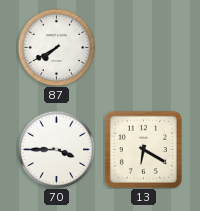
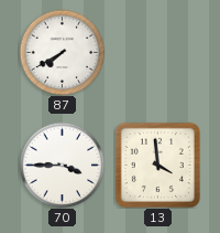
13: 6:20 -> 3:59 (157, 165)
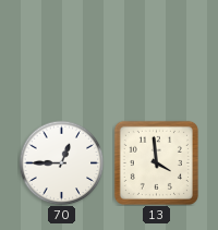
87: 7:40 -> none (62, 52)
70: 3:45 -> 12:45 (61, 162)
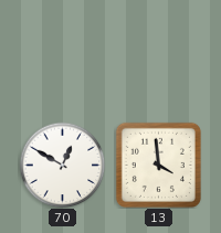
70: 12:45 -> 12:50 (62, 165)
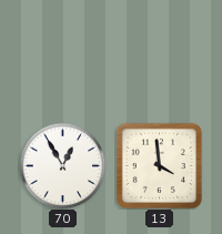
70: 12:50 -> 12:55 (62, 165)
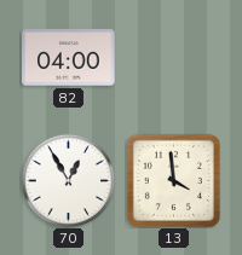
82: none -> 04:00 (69, 58)
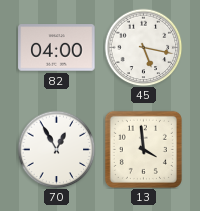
45: none -> 5:17 (143, 47)
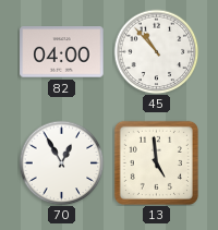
45: 5:17 -> 10:53 (156, 51)
13: 3:59 -> 4:59 (156, 162)
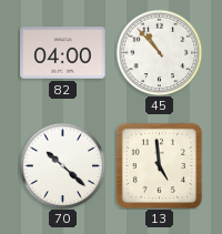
70: 12:55 -> 10:22 (62, 165)
